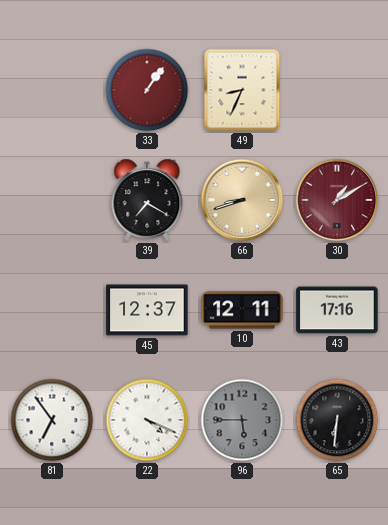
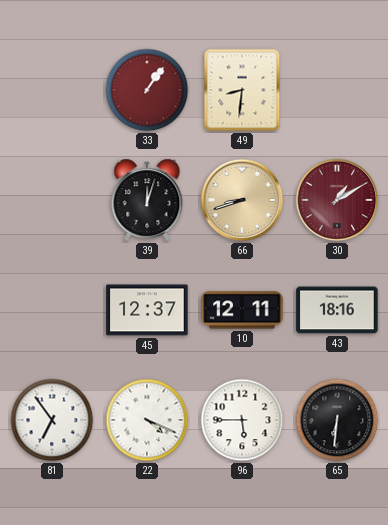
49: 8:34 -> 8:31 (242, 90)
39: 7:20 -> 12:03 (147, 200)
43: 17:16 -> 18:16 (337, 310)
96 dial: grey -> white (242, 420)
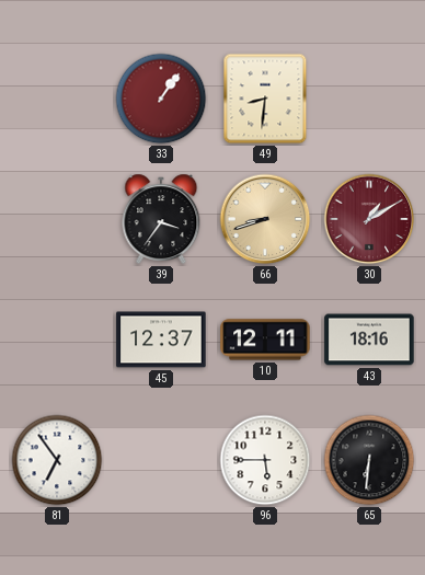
39: 12:03 -> 3:36 (161, 219)
22: 4:19 -> none (147, 420)
